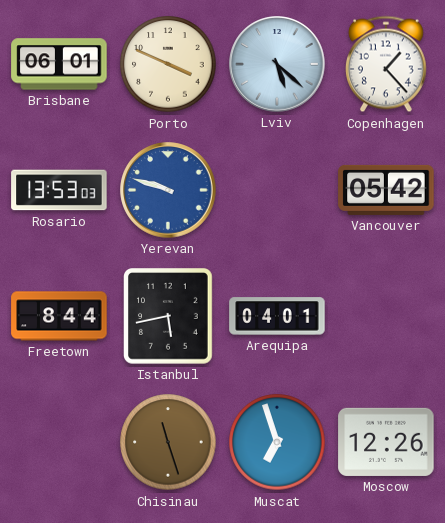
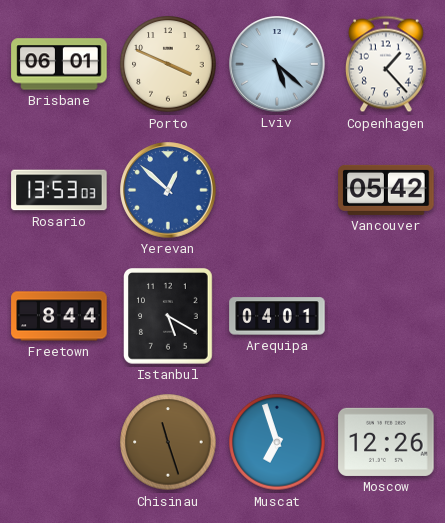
Yerevan: 9:48 -> 12:52 (168, 190)
Istanbul: 5:43 -> 5:20 (169, 316)
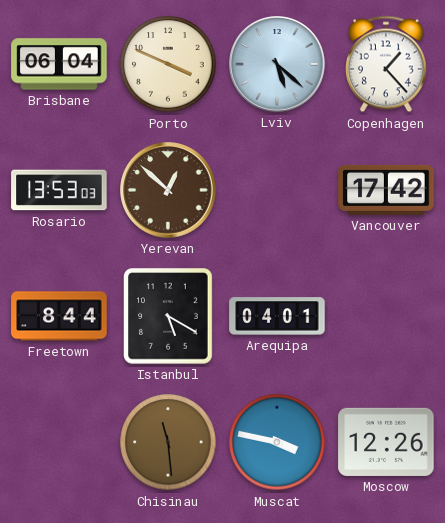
Brisbane: 06:01 -> 06:04 (59, 64)
Yerevan dial: blue -> brown (168, 190)
Vancouver: 05:42 -> 17:42 (386, 190)
Chisinau: 11:27 -> 11:29 (168, 442)
Muscat: 6:57 -> 3:47 (277, 442)
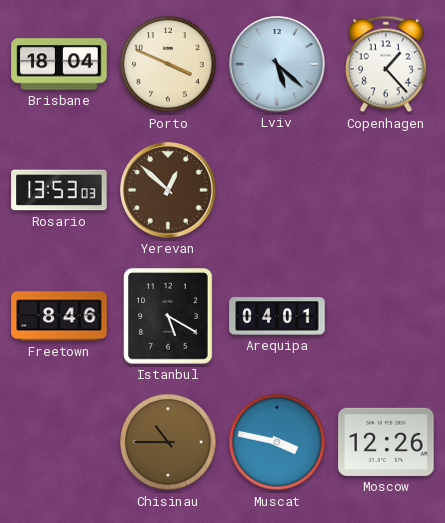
Brisbane: 06:04 -> 18:04 (59, 64)
Vancouver: 17:42 -> none (386, 190)
Freetown: 8:44 -> 8:46 (59, 316)
Chisinau: 11:29 -> 10:45 (168, 442)
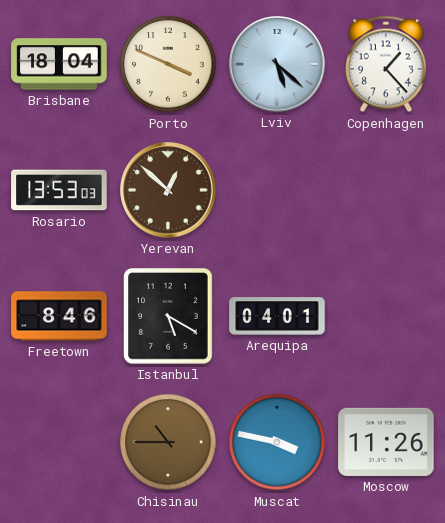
Moscow: 12:26 -> 11:26 (386, 442)
